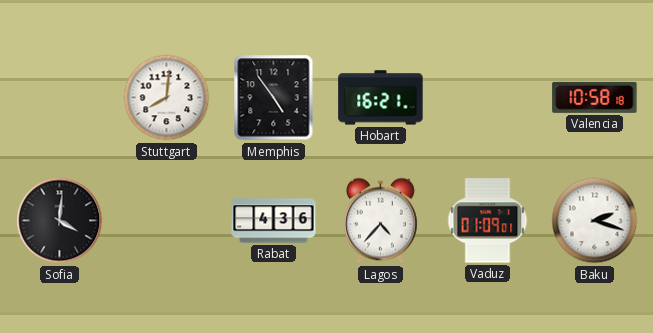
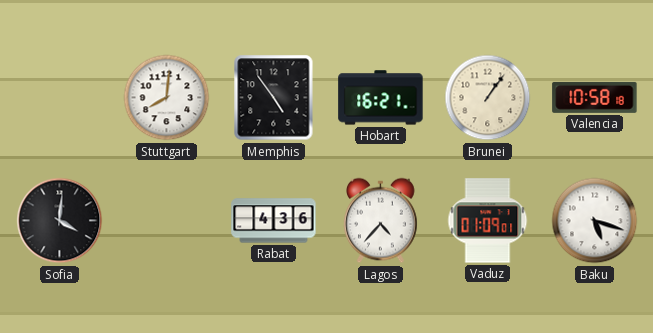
Brunei: none -> 1:06 (488, 98)
Baku: 2:18 -> 5:18 (595, 221)
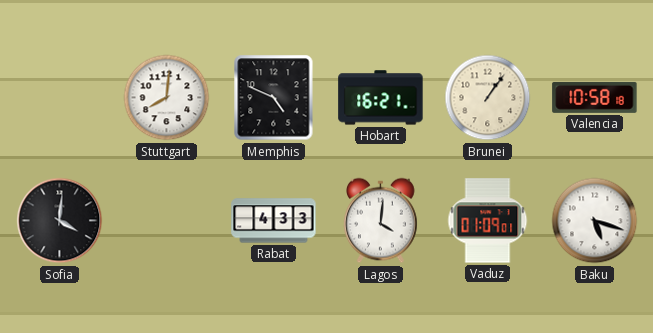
Memphis: 4:54 -> 4:49 (274, 98)
Rabat: 4:36 -> 4:33 (274, 221)
Lagos: 4:37 -> 4:01 (381, 221)
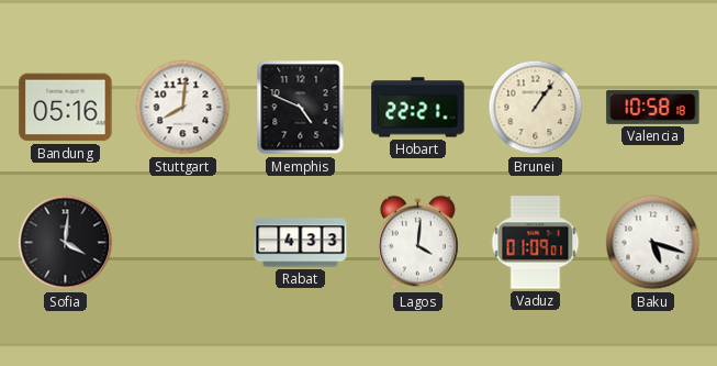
Bandung: none -> 05:16 (66, 108)
Hobart: 16:21 -> 22:21 (418, 108)
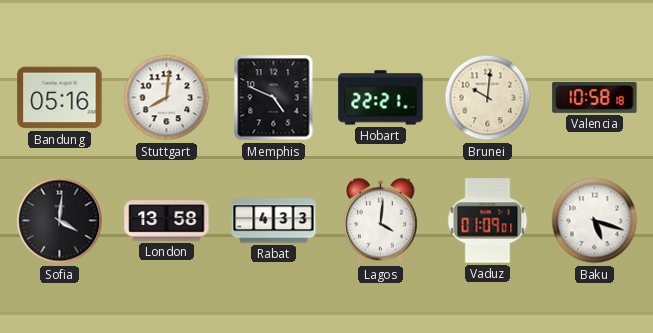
Brunei: 1:06 -> 10:01 (488, 98)
London: none -> 13:58 (167, 221)
